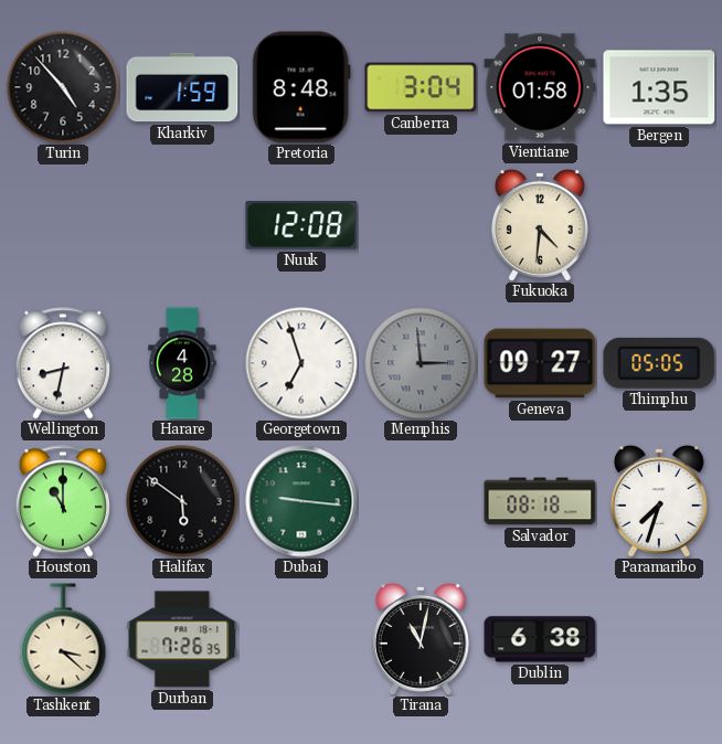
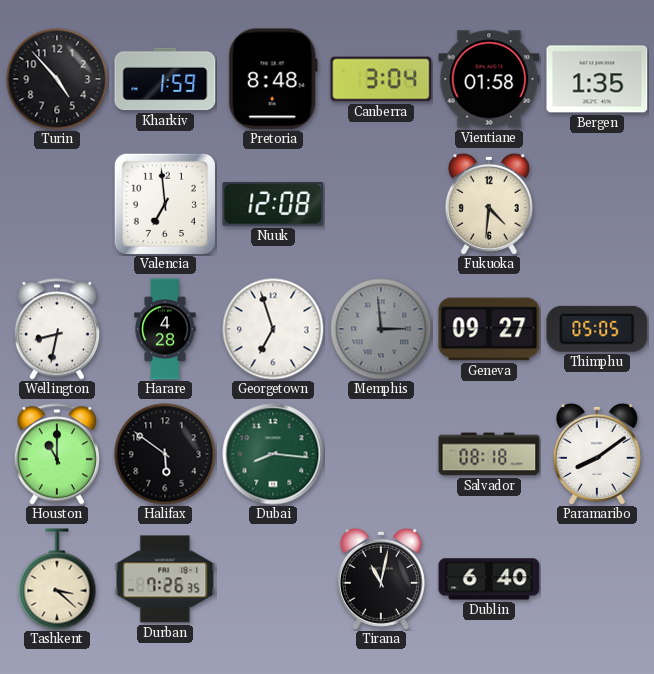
Valencia: none -> 6:59 (165, 204)
Dubai: 9:16 -> 8:16 (273, 454)
Paramaribo: 7:33 -> 8:09 (597, 454)
Dublin: 6:38 -> 6:40 (489, 579)
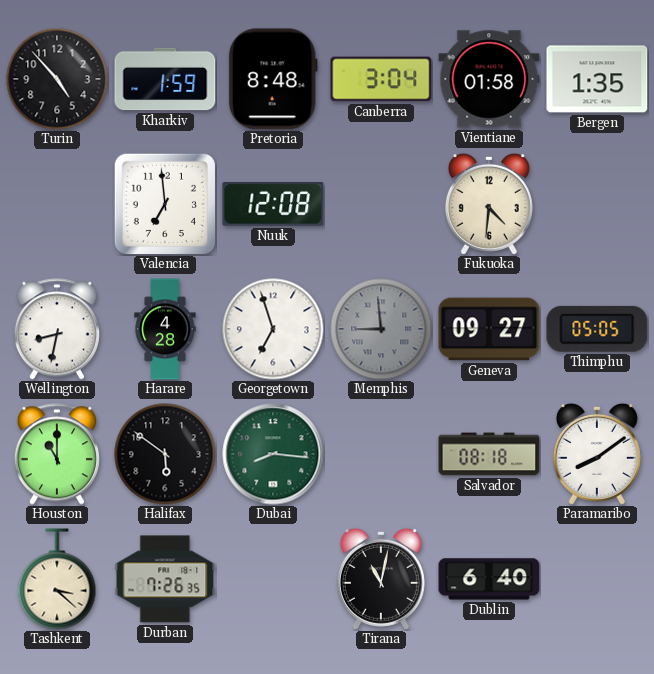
Memphis: 2:59 -> 8:59 (381, 329)
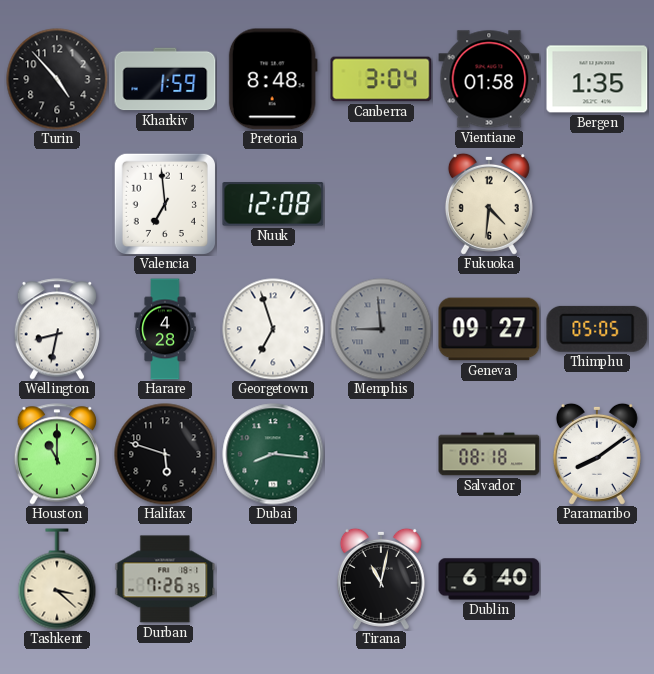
Halifax: 5:51 -> 5:48 (165, 454)
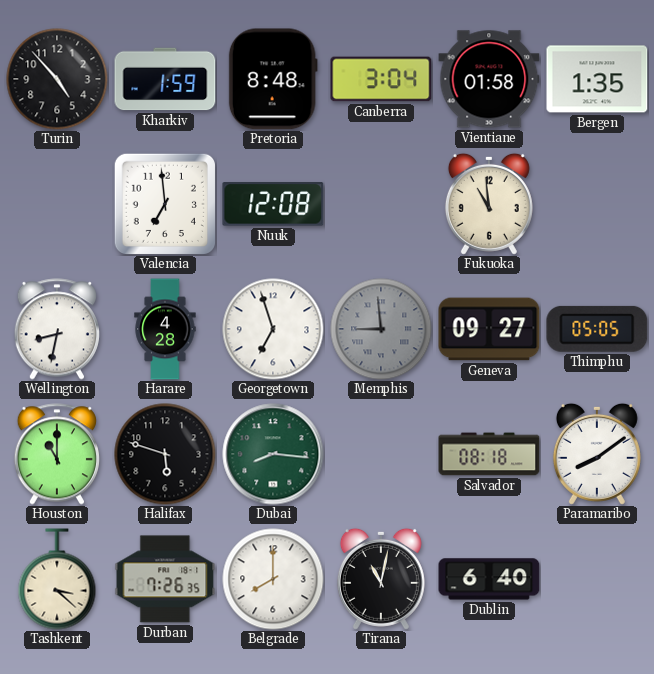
Fukuoka: 4:31 -> 10:59 (489, 204)
Belgrade: none -> 8:00 (273, 579)
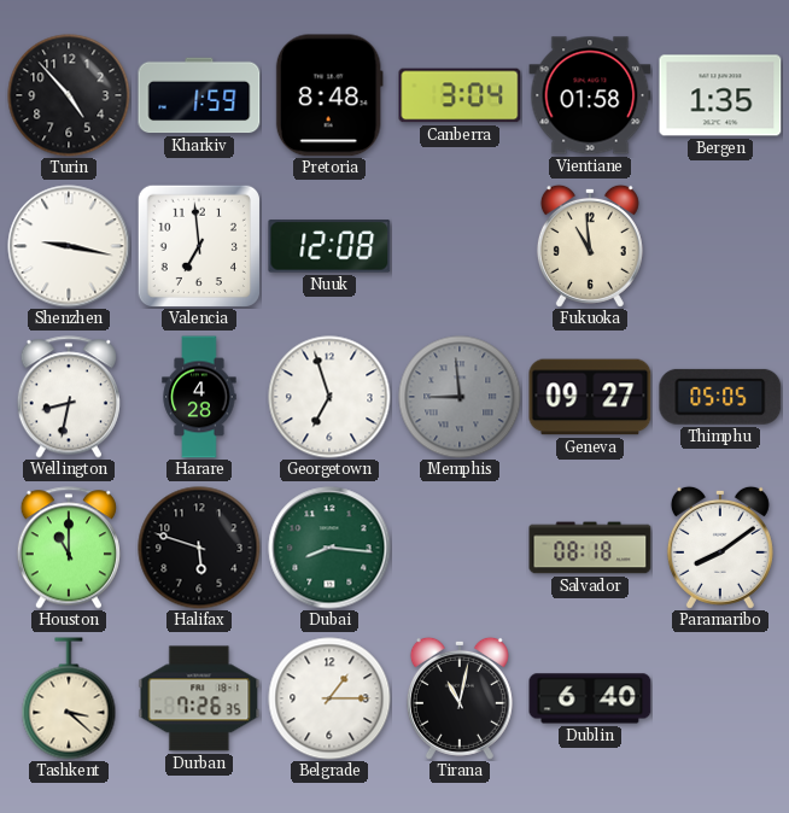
Shenzhen: none -> 9:17 (69, 246)
Belgrade: 8:00 -> 1:15 (329, 698)
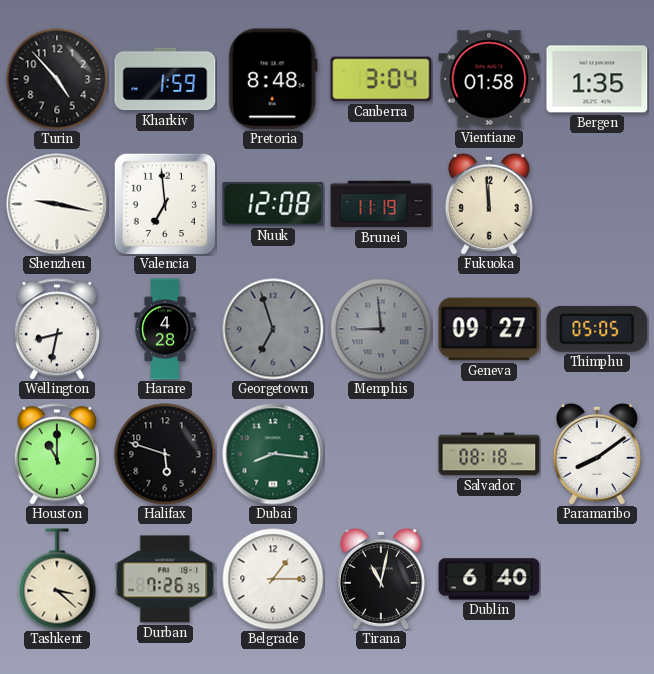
Brunei: none -> 11:19 (381, 204)
Fukuoka: 10:59 -> 11:59 (489, 204)
Georgetown dial: white -> grey (273, 329)
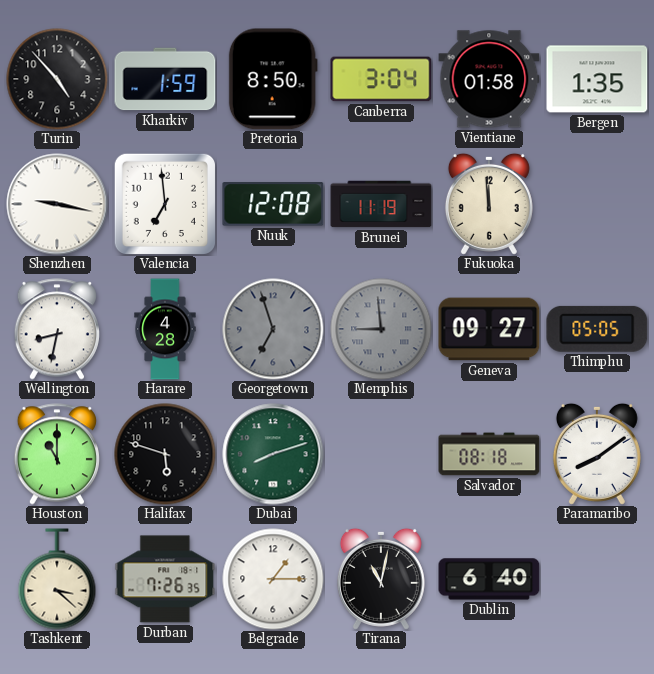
Pretoria: 8:48 -> 8:50 (273, 79)
Dubai: 8:16 -> 8:12 (273, 454)
